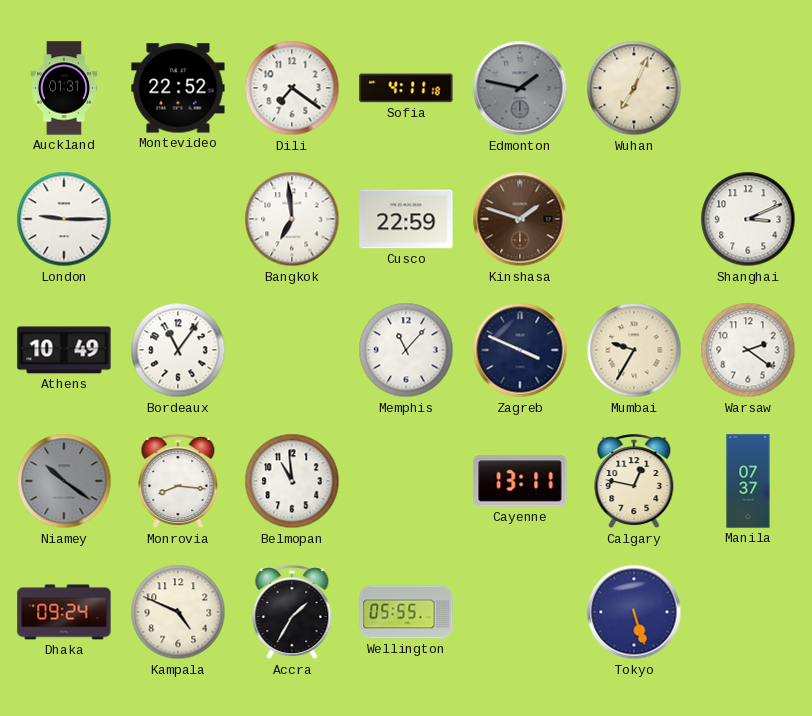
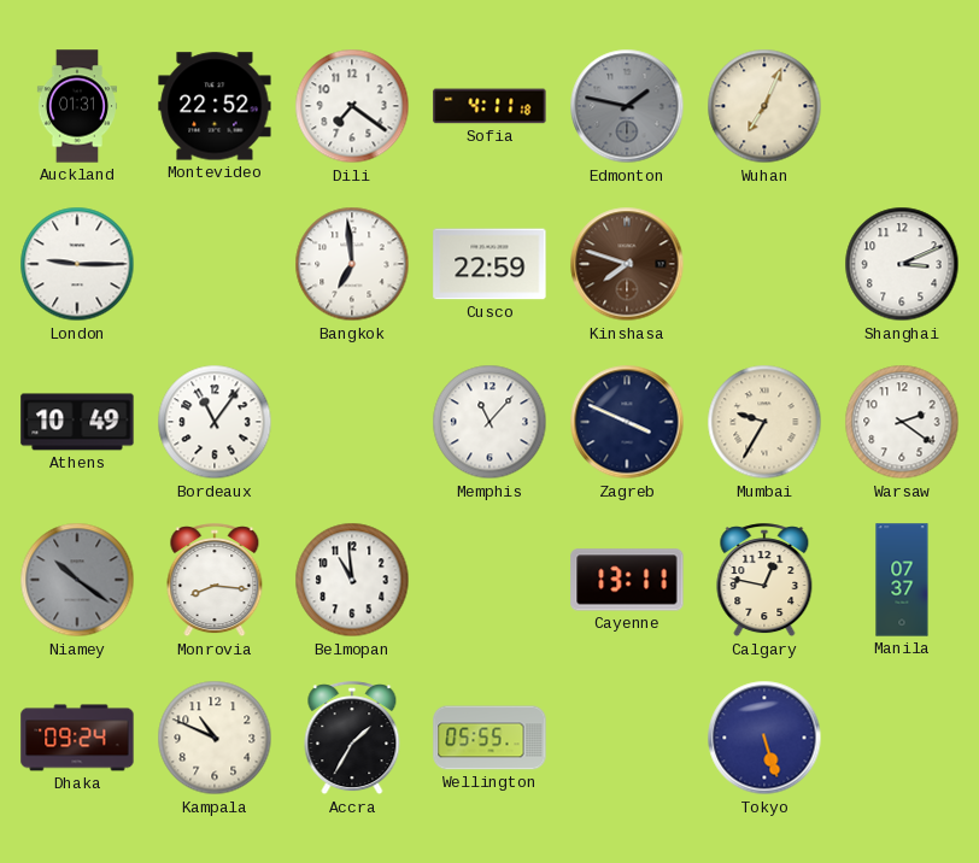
Kinshasa: 1:48 -> 7:48 (627, 264)
Kampala: 4:49 -> 10:49 (215, 738)
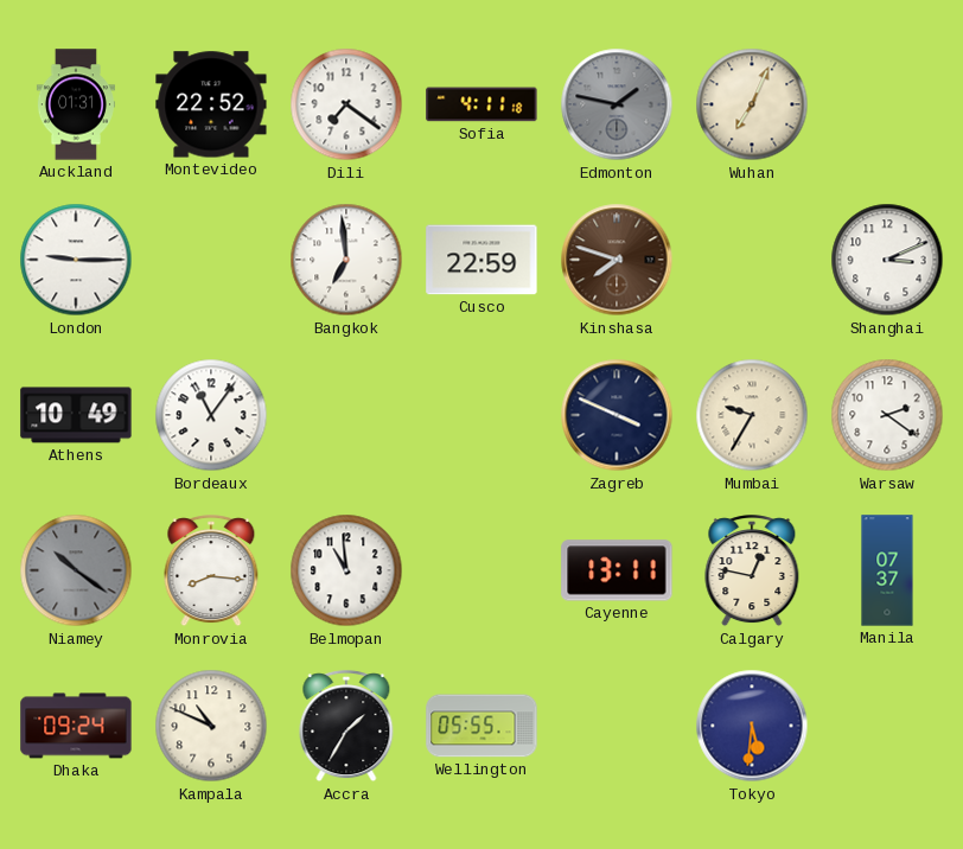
Memphis: 11:07 -> none (489, 422)
Tokyo: 5:27 -> 5:31 (752, 726)
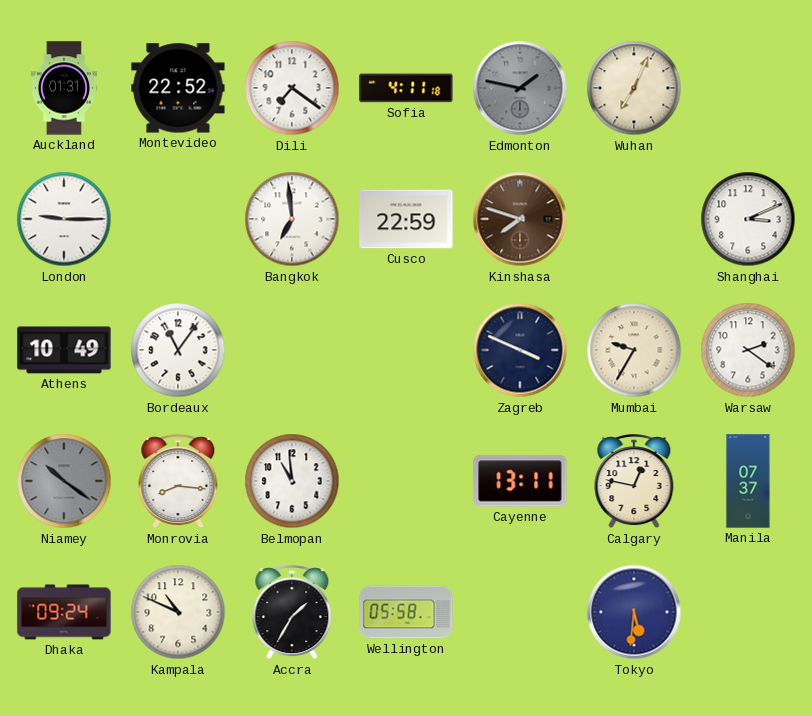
Wellington: 05:55 -> 05:58 (406, 612)
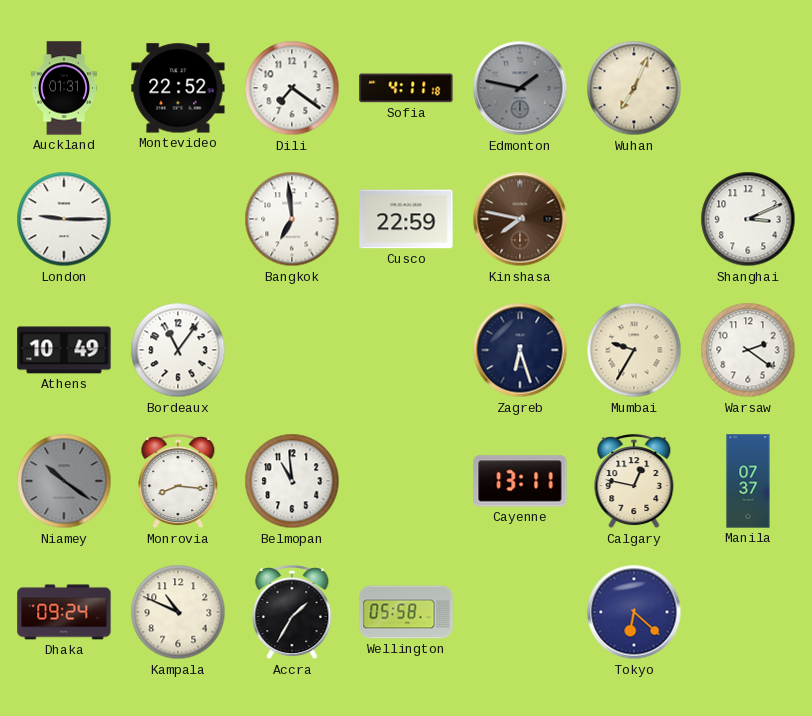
Kinshasa: 7:48 -> 7:47 (520, 219)
Zagreb: 3:49 -> 6:27 (520, 350)
Tokyo: 5:31 -> 6:22 (634, 612)
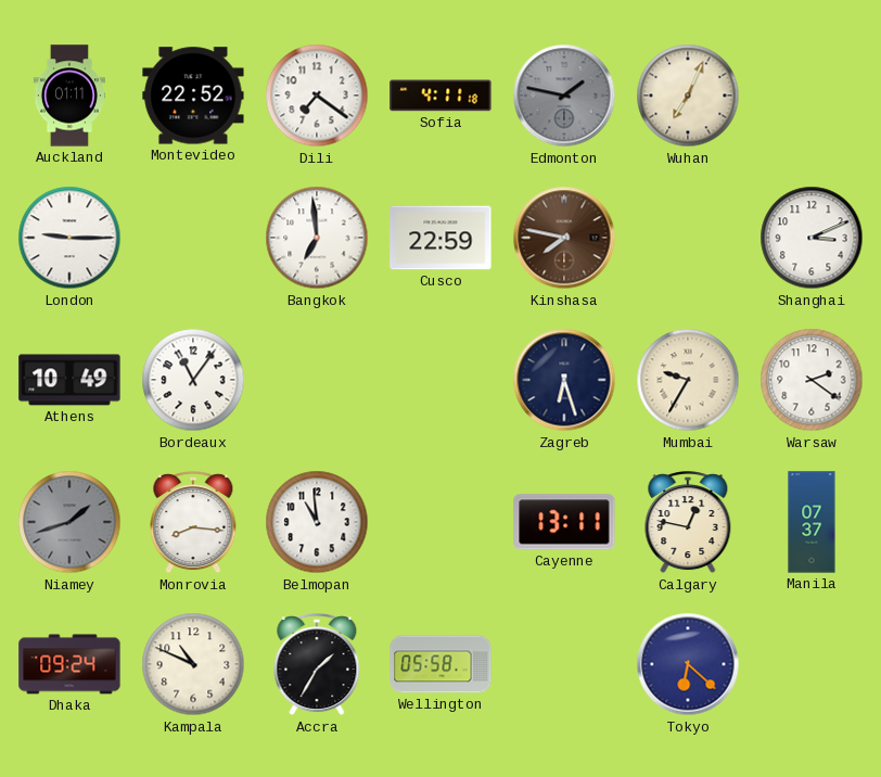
Auckland: 01:31 -> 01:11 (69, 95)
Niamey: 10:21 -> 1:42 (69, 522)
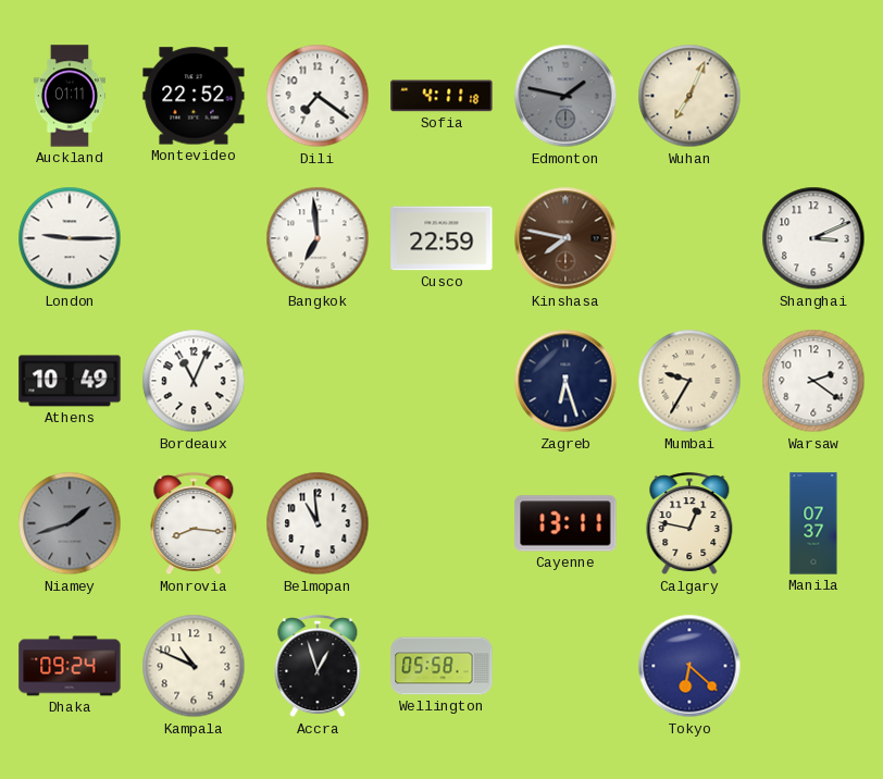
Bordeaux: 11:06 -> 11:04 (194, 381)
Accra: 1:35 -> 12:57 (318, 667)
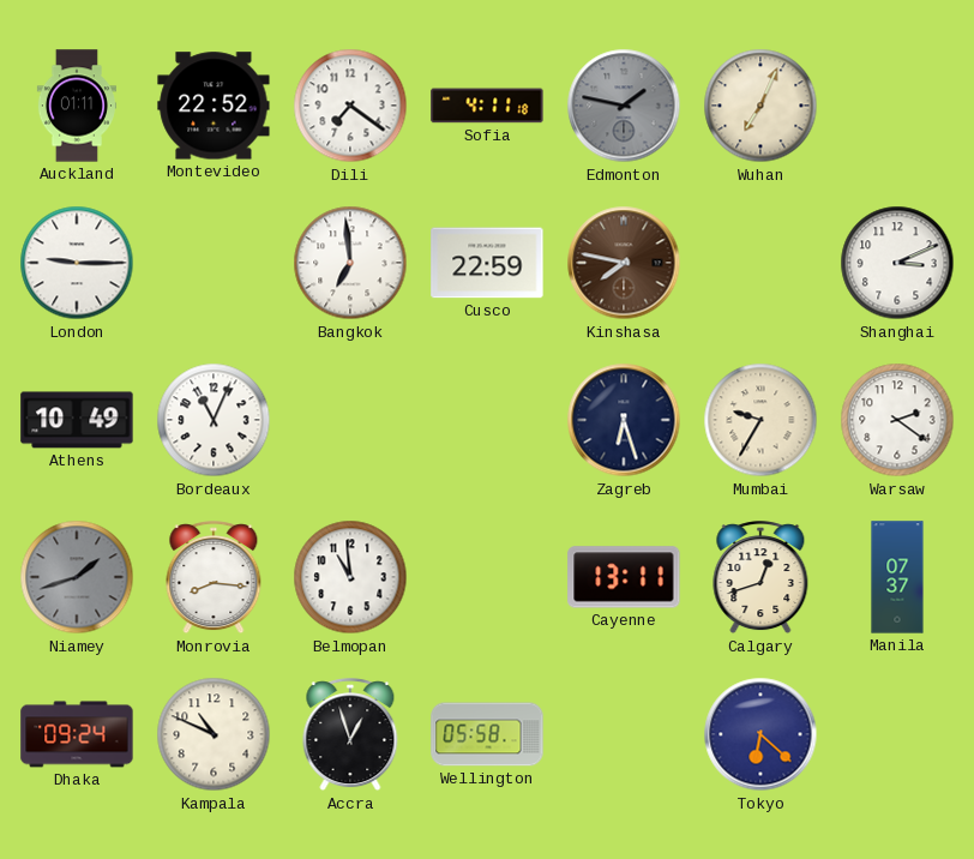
Calgary: 12:47 -> 12:42 (760, 578)
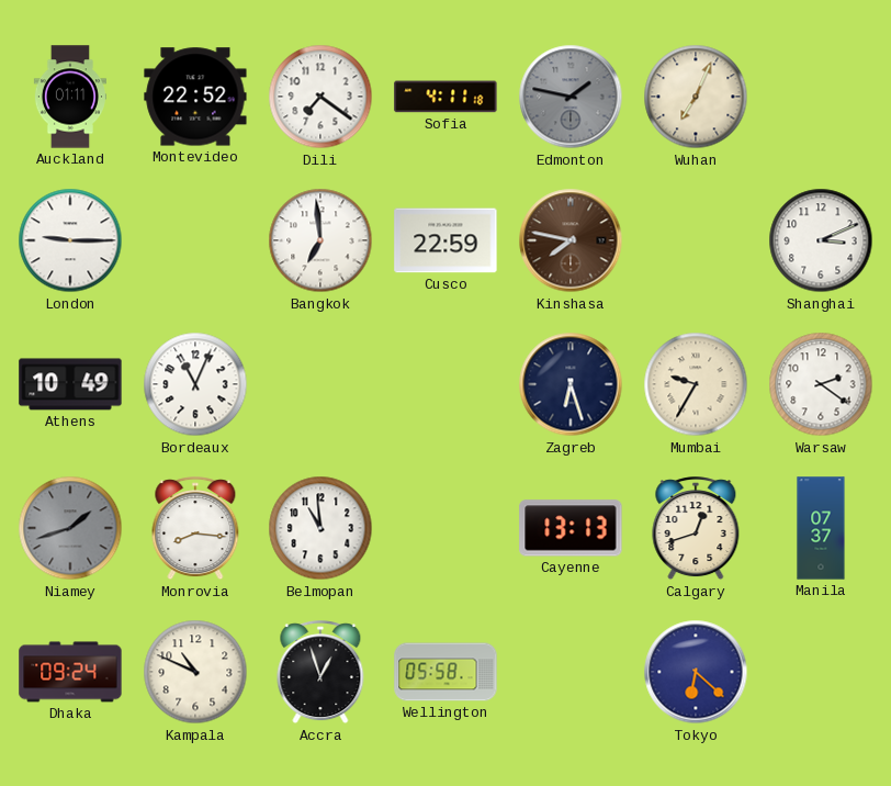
Cayenne: 13:11 -> 13:13 (571, 528)
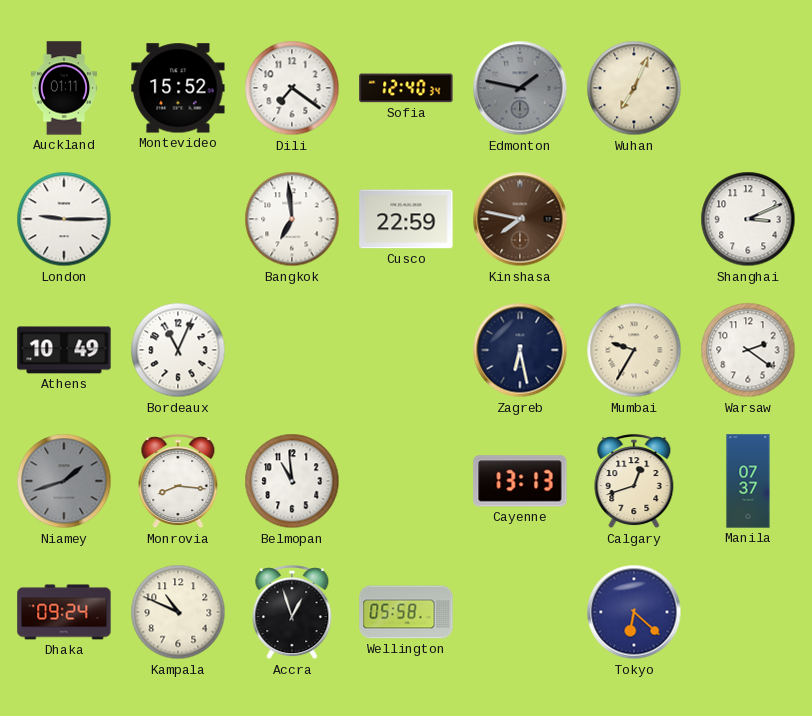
Montevideo: 22:52 -> 15:52 (178, 88)
Sofia: 4:11 -> 12:40 (406, 88)
Zagreb: 6:27 -> 6:28 (520, 350)
